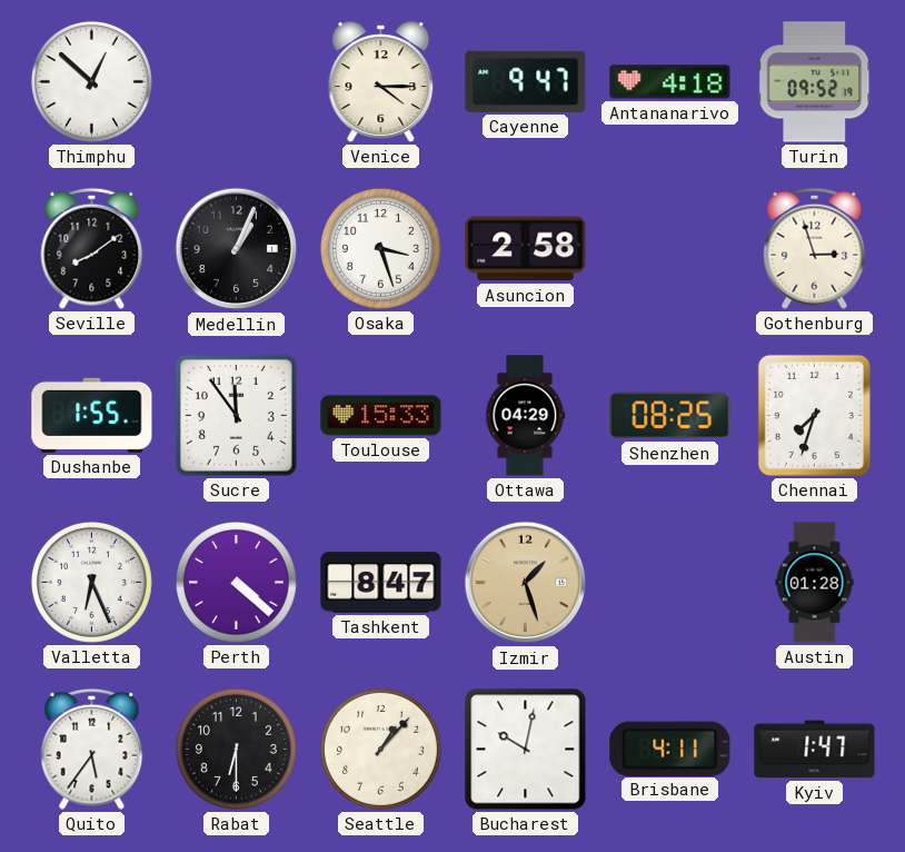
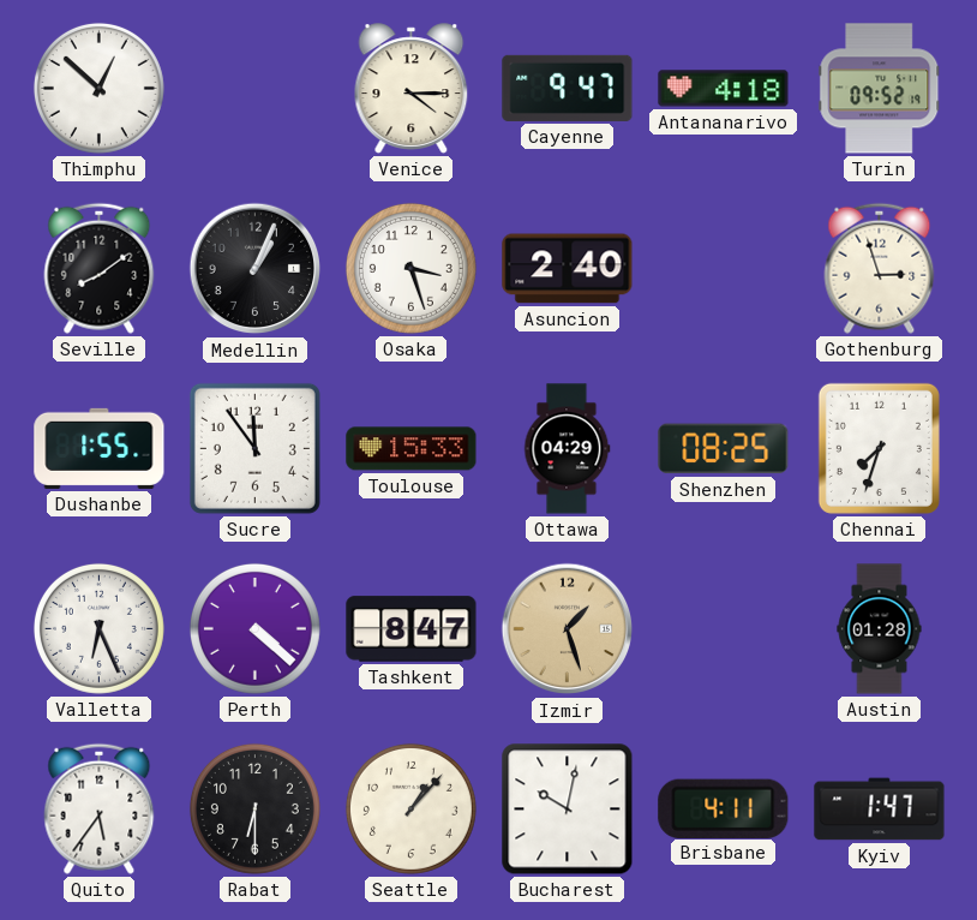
Asuncion: 2:58 -> 2:40 (568, 269)
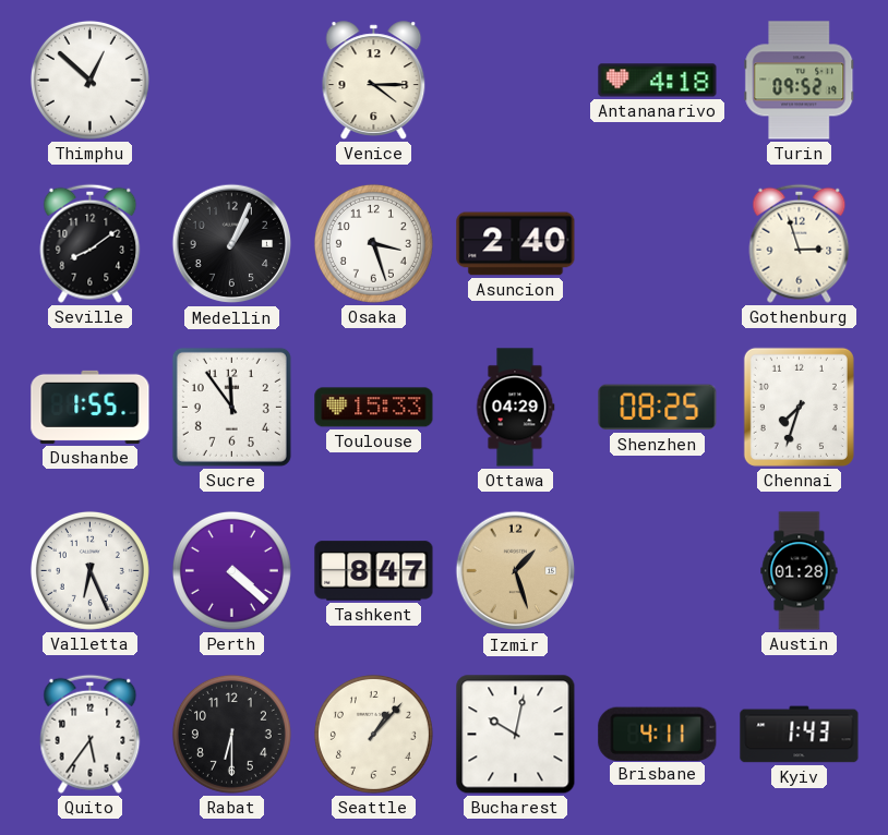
Cayenne: 9:47 -> none (568, 88)
Kyiv: 1:47 -> 1:43 (800, 735)
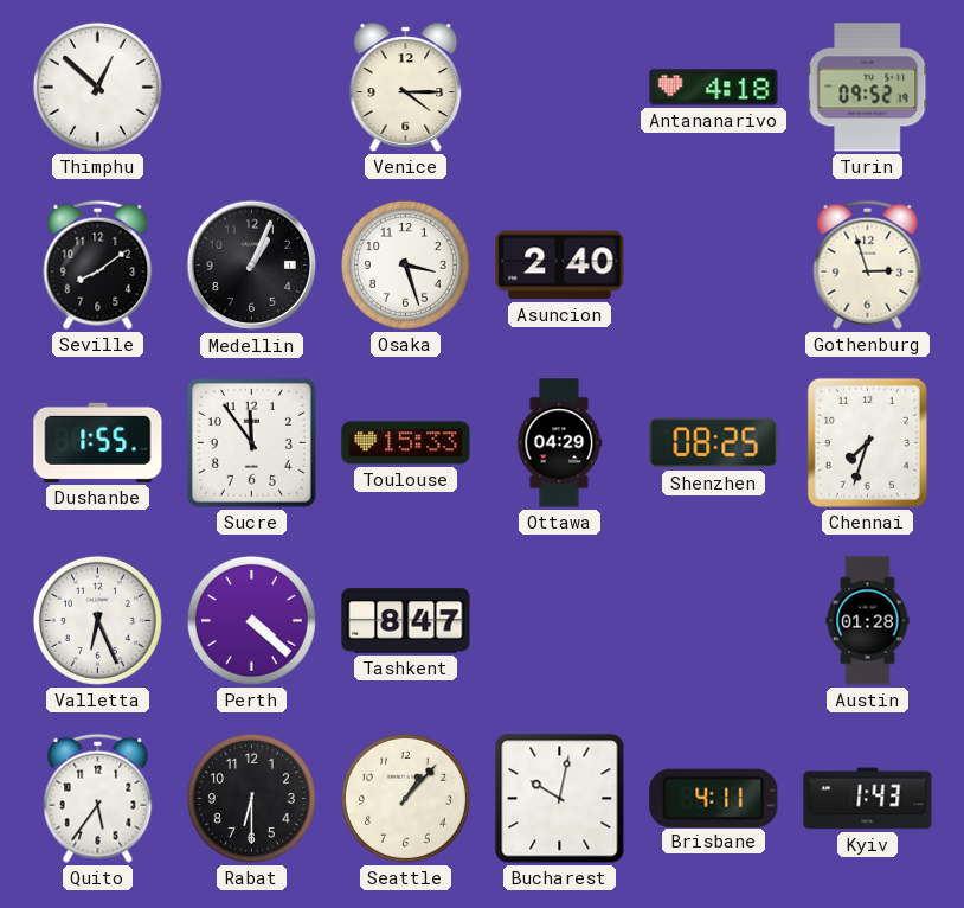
Izmir: 1:27 -> none (516, 571)
